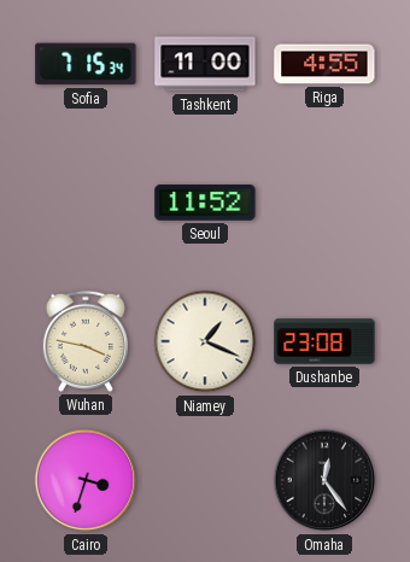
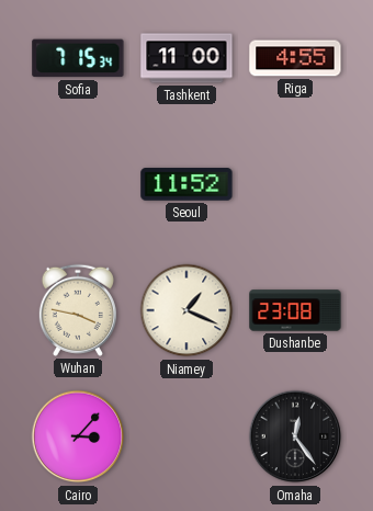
Cairo: 3:33 -> 3:07 (78, 436)
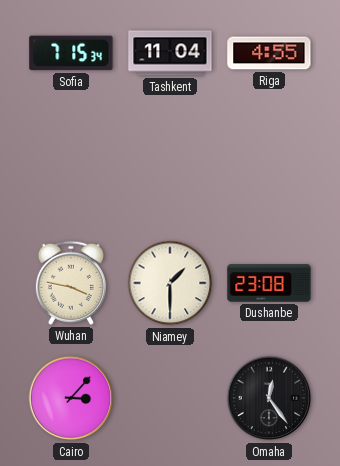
Tashkent: 11:00 -> 11:04 (170, 53)
Seoul: 11:52 -> none (187, 184)
Niamey: 1:19 -> 1:30 (170, 283)
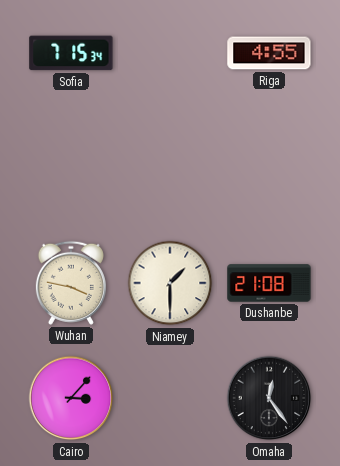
Tashkent: 11:04 -> none (170, 53)
Dushanbe: 23:08 -> 21:08 (269, 283)
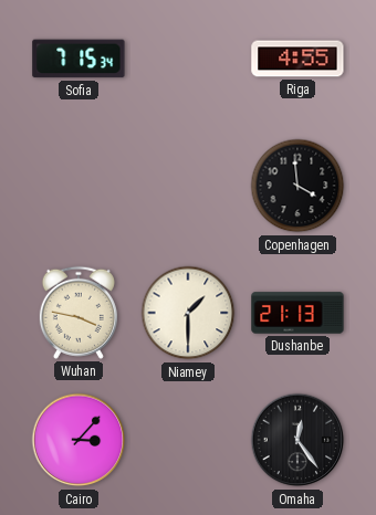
Copenhagen: none -> 3:59 (297, 186)
Dushanbe: 21:08 -> 21:13 (297, 313)
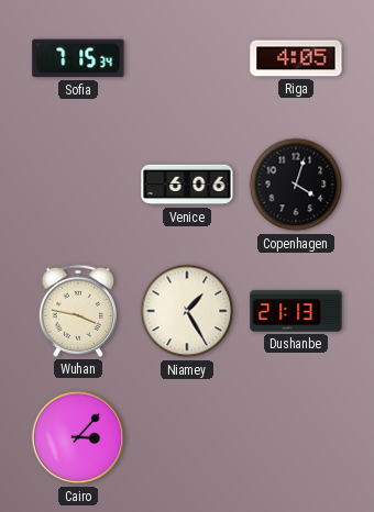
Riga: 4:55 -> 4:05 (296, 58)
Venice: none -> 6:06 (187, 185)
Copenhagen: 3:59 -> 4:03 (296, 185)
Niamey: 1:30 -> 1:25 (187, 311)
Omaha: 12:24 -> none (297, 440)
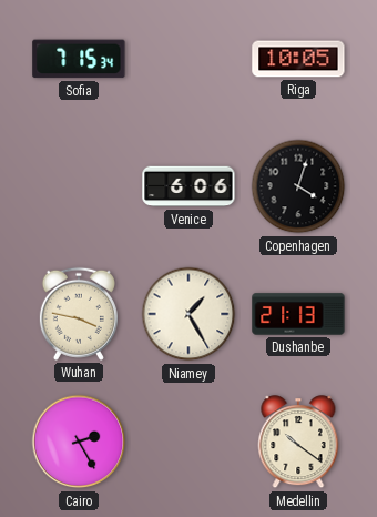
Riga: 4:05 -> 10:05 (298, 59)
Cairo: 3:07 -> 2:25 (79, 442)
Medellin: none -> 10:21 (298, 443)
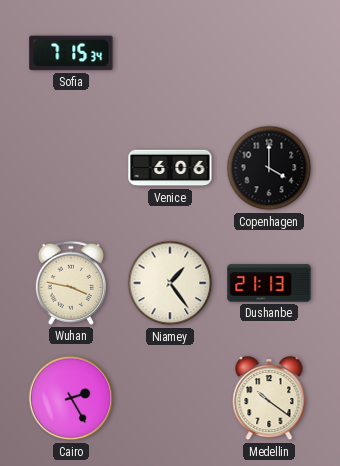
Riga: 10:05 -> none (298, 59)
Copenhagen: 4:03 -> 4:00 (269, 168)
Niamey: 1:25 -> 1:24 (170, 283)
